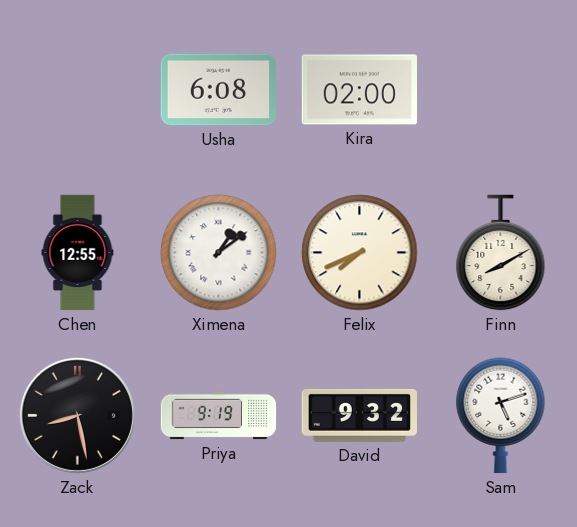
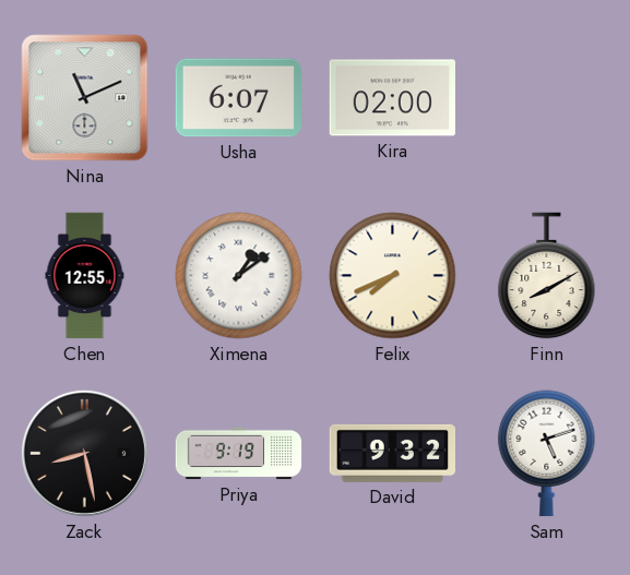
Nina: none -> 11:11 (85, 98)
Usha: 6:08 -> 6:07 (238, 98)
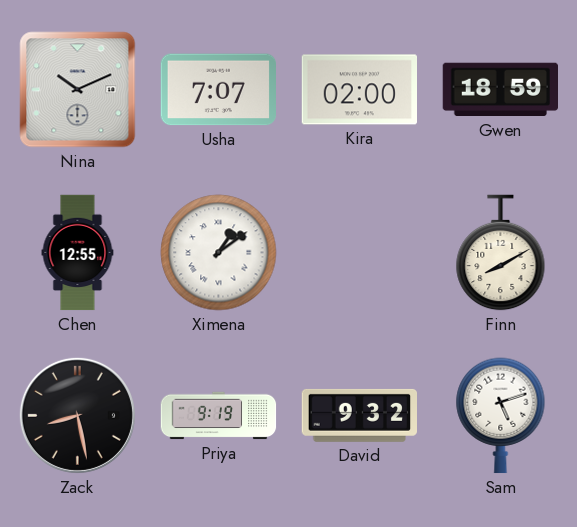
Nina: 11:11 -> 10:11 (78, 90)
Usha: 6:07 -> 7:07 (218, 90)
Gwen: none -> 18:59 (500, 90)
Felix: 7:41 -> none (393, 276)
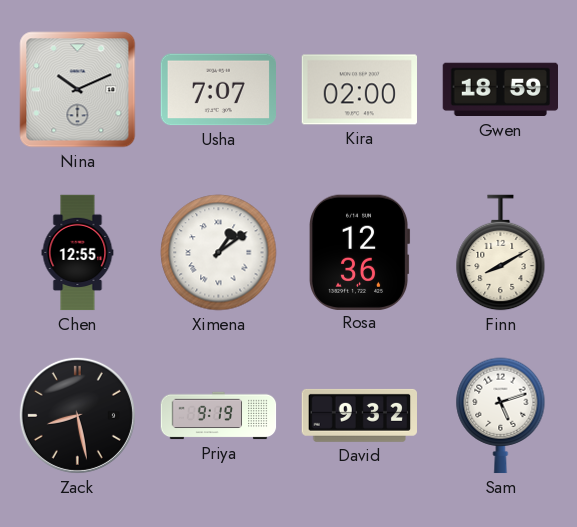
Rosa: none -> 12:36 (360, 252)
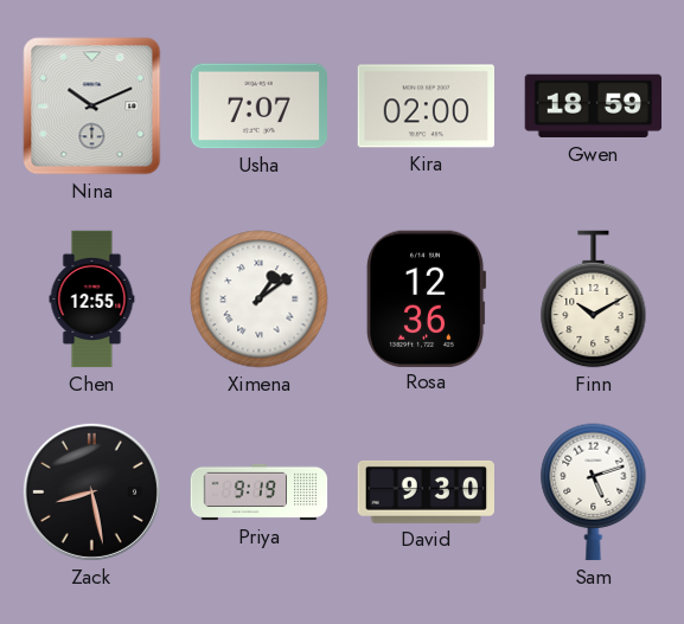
Finn: 8:10 -> 10:10 (594, 300)
David: 9:32 -> 9:30 (426, 491)
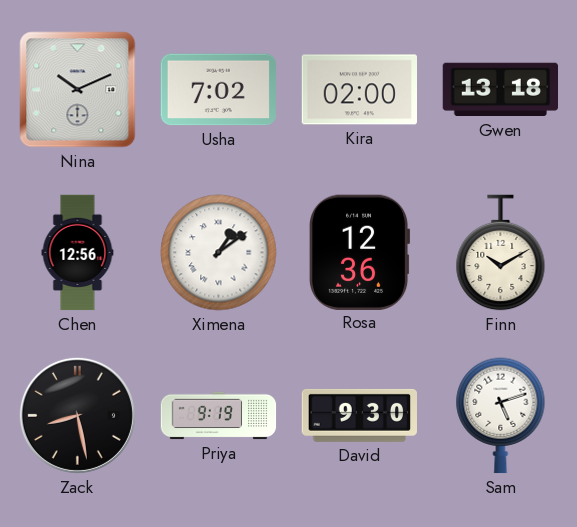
Usha: 7:07 -> 7:02 (218, 90)
Gwen: 18:59 -> 13:18 (500, 90)
Chen: 12:55 -> 12:56 (78, 253)
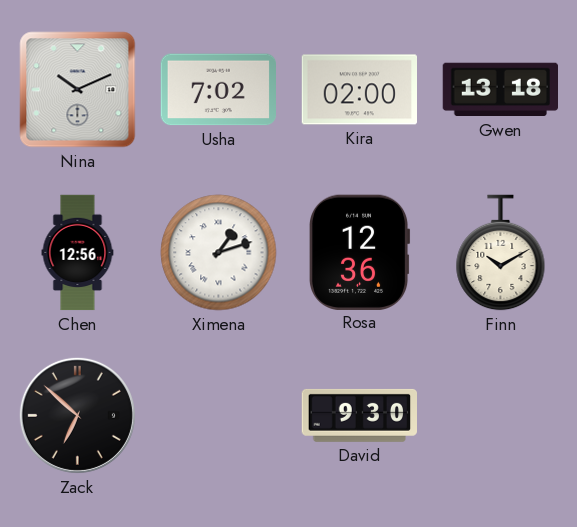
Ximena: 1:09 -> 1:12 (219, 253)
Zack: 8:28 -> 6:52 (77, 415)
Priya: 9:19 -> none (219, 416)
Sam: 5:12 -> none (501, 416)
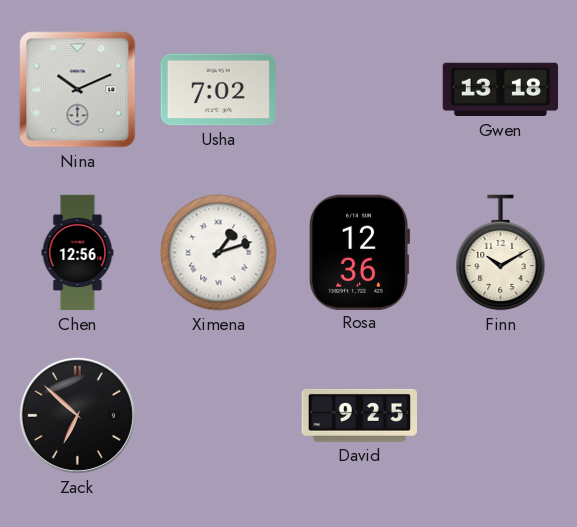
Kira: 02:00 -> none (359, 90)
David: 9:30 -> 9:25 (359, 415)
